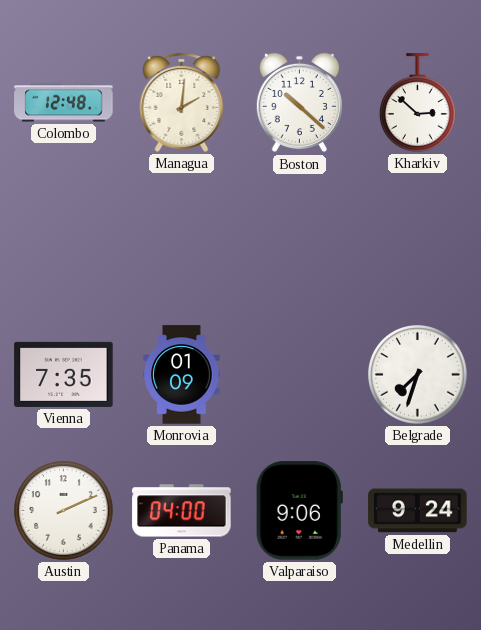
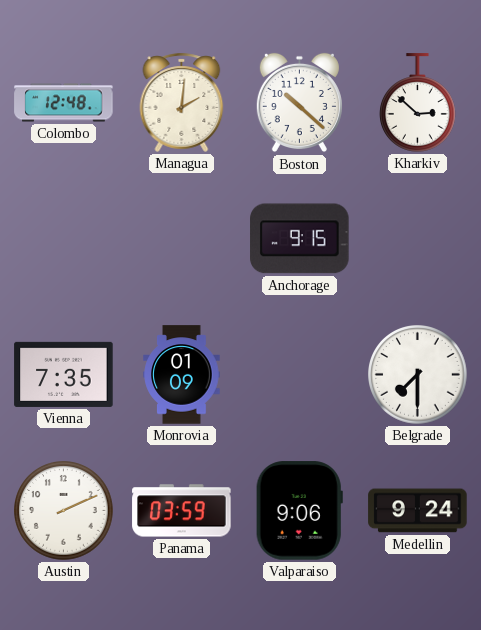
Anchorage: none -> 9:15 (300, 239)
Belgrade: 7:33 -> 7:30 (418, 375)
Panama: 04:00 -> 03:59 (182, 511)
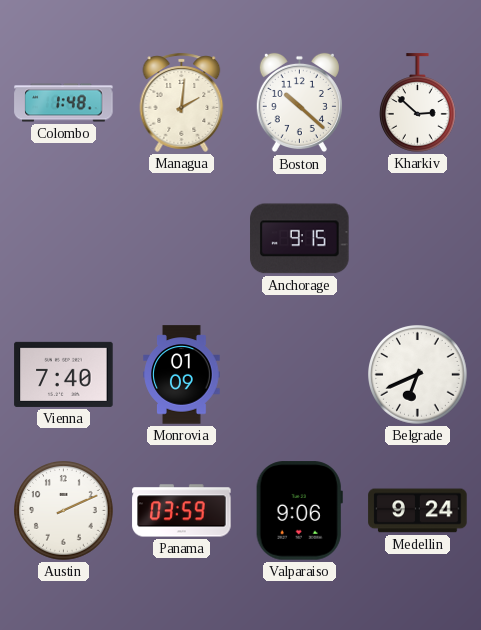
Colombo: 12:48 -> 1:48 (64, 103)
Vienna: 7:35 -> 7:40 (64, 374)
Belgrade: 7:30 -> 6:41 (418, 375)
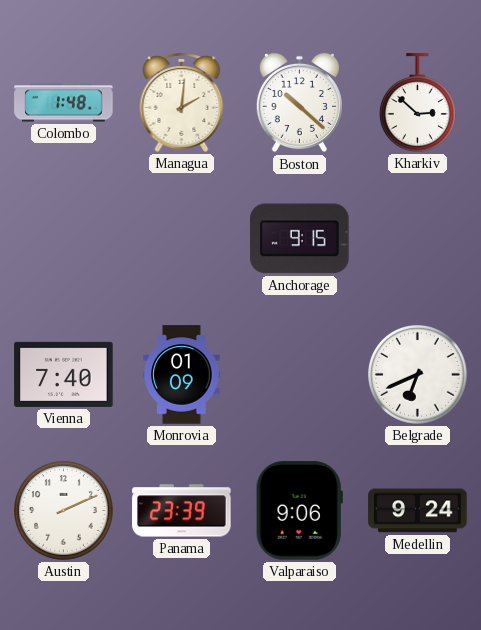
Panama: 03:59 -> 23:39 (182, 511)
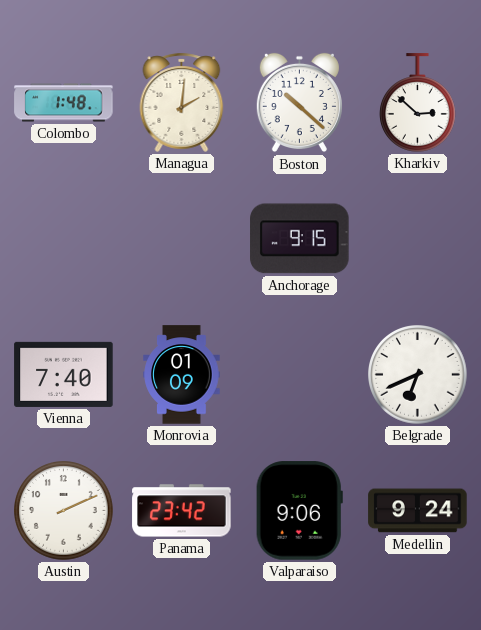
Panama: 23:39 -> 23:42 (182, 511)
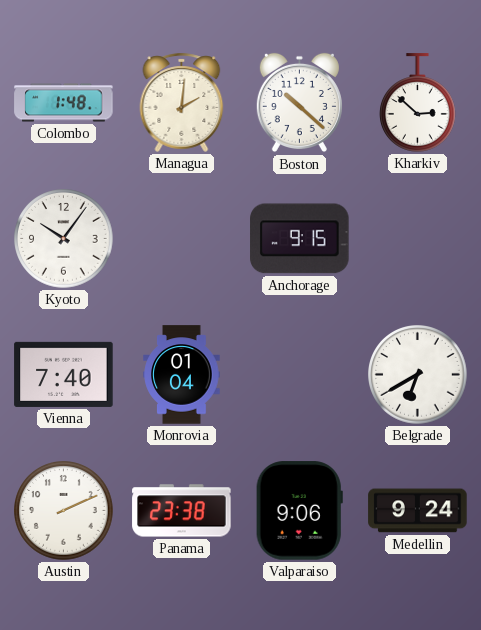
Kyoto: none -> 10:06 (64, 239)
Monrovia: 01:09 -> 01:04 (182, 375)
Belgrade: 6:41 -> 6:40 (418, 375)
Panama: 23:42 -> 23:38 (182, 511)
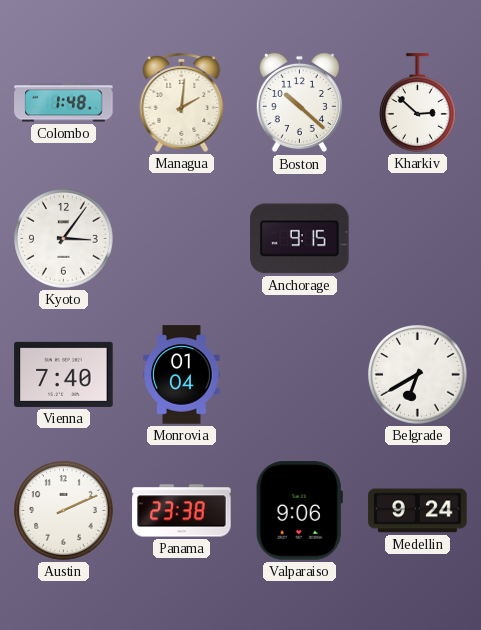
Kyoto: 10:06 -> 3:06 (64, 239)
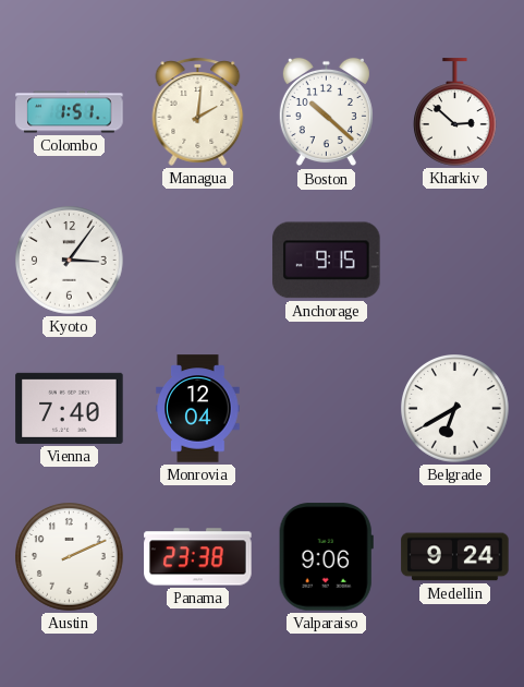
Colombo: 1:48 -> 1:51 (70, 112)
Monrovia: 01:04 -> 12:04 (198, 409)
